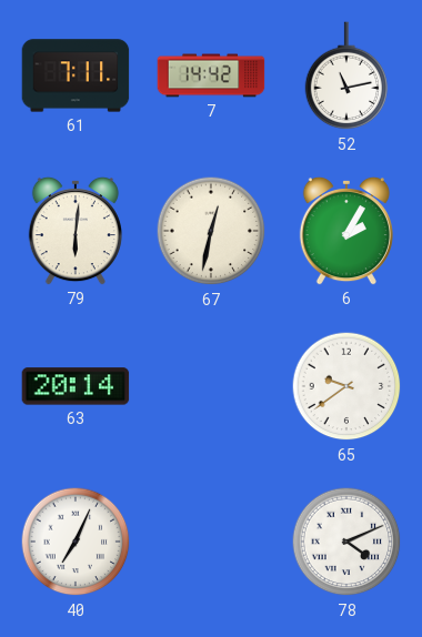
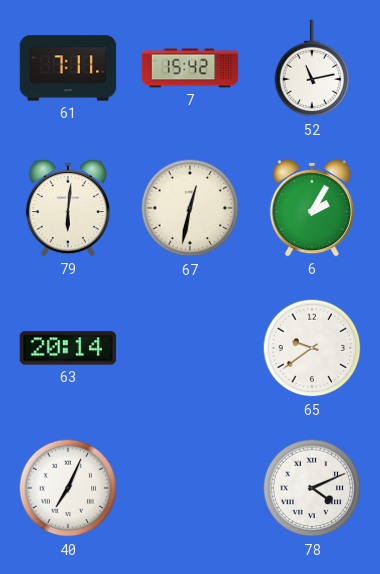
7: 14:42 -> 15:42 (190, 68)
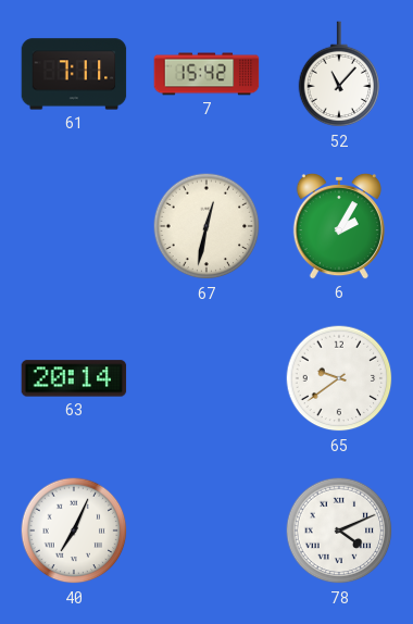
52: 11:13 -> 11:07 (339, 75)
79: 6:01 -> none (68, 208)
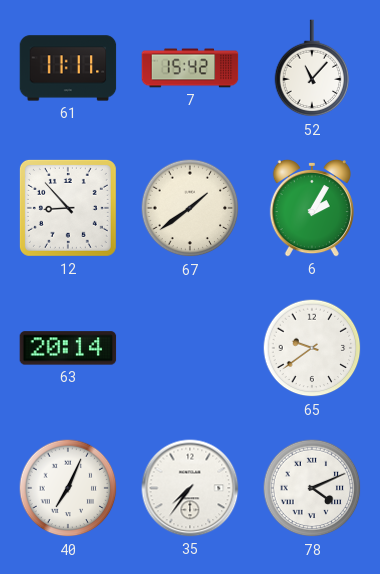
61: 7:11 -> 11:11 (68, 68)
12: none -> 8:53 (68, 208)
67: 12:32 -> 1:39 (190, 208)
35: none -> 7:36 (190, 488)
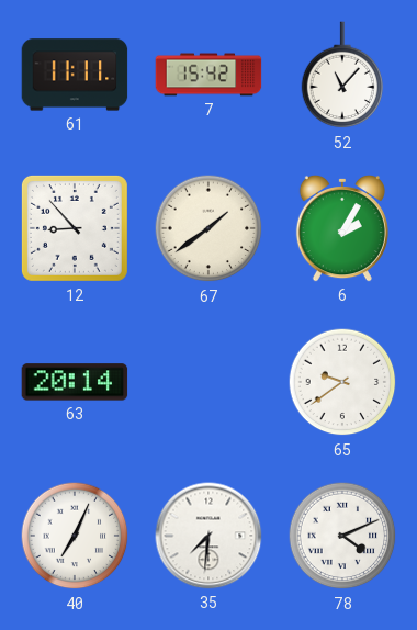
35: 7:36 -> 7:31 (208, 536)
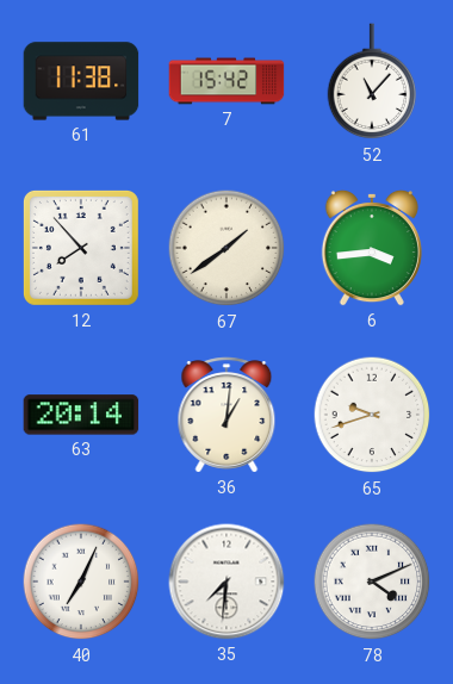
61: 11:11 -> 11:38 (81, 81)
12: 8:53 -> 7:53 (81, 248)
6: 2:05 -> 3:44 (372, 248)
36: none -> 1:01 (226, 415)
65: 9:39 -> 9:42 (372, 415)
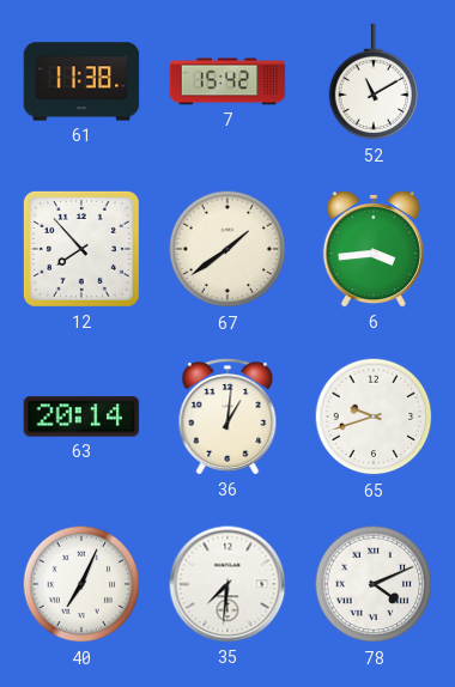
52: 11:07 -> 11:10 (374, 83)
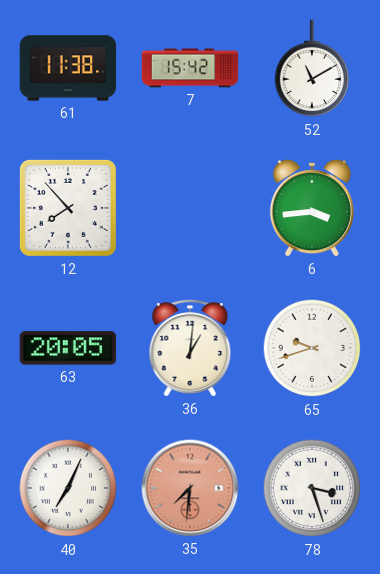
67: 1:39 -> none (227, 249)
63: 20:14 -> 20:05 (68, 348)
35 dial: white -> salmon (190, 488)
78: 4:11 -> 3:27 (312, 488)
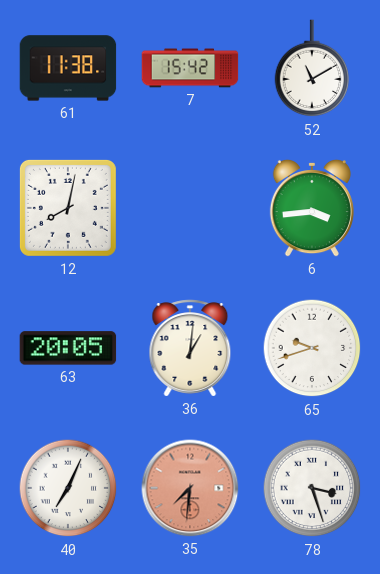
12: 7:53 -> 8:02 (68, 208)
